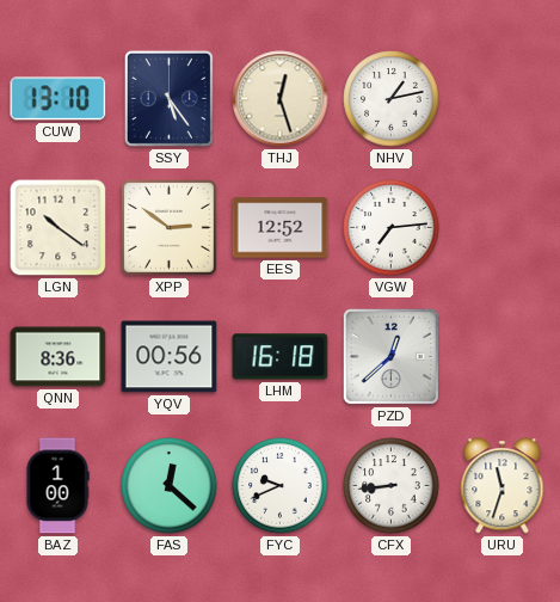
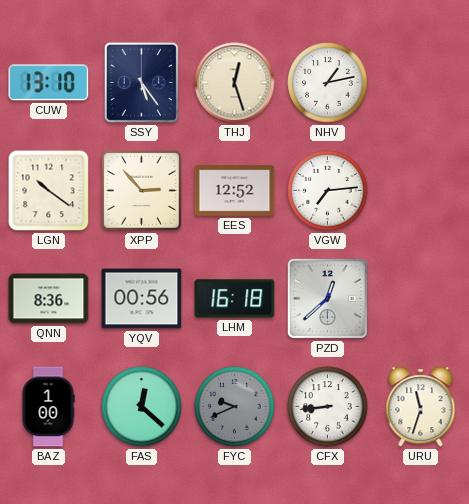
XPP: 2:51 -> 2:53 (141, 190)
FYC dial: white -> grey (235, 407)
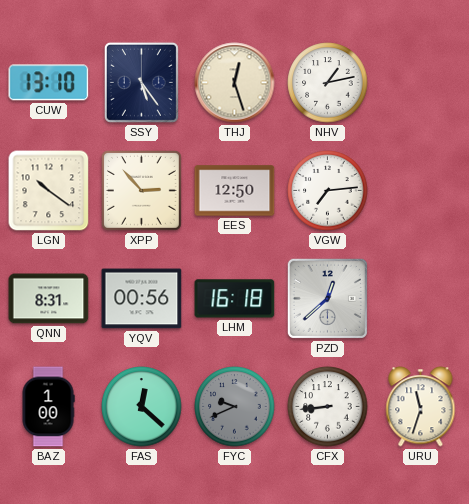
EES: 12:52 -> 12:50 (235, 191)
QNN: 8:36 -> 8:31 (49, 299)
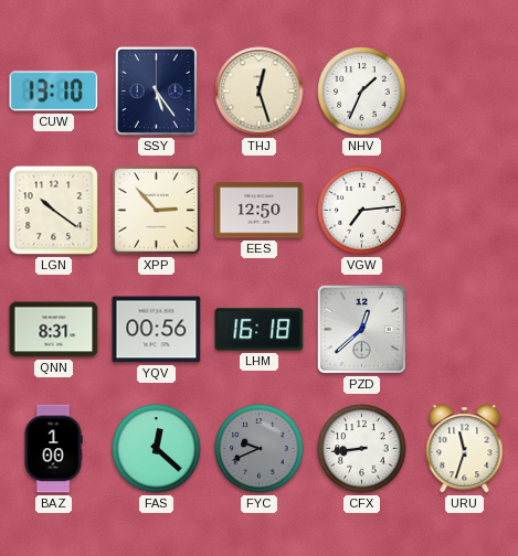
NHV: 1:13 -> 1:34 (362, 92)
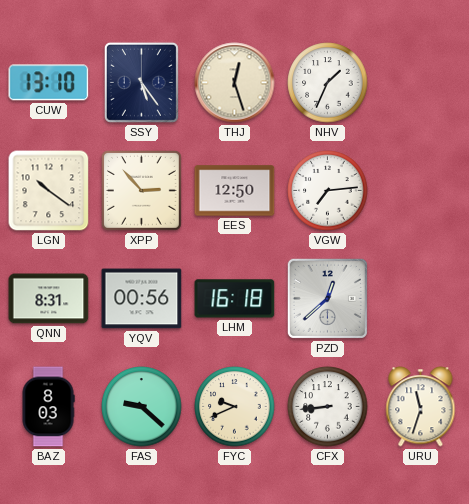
BAZ: 1:00 -> 8:03 (48, 407)
FAS: 12:22 -> 9:22 (142, 407)
FYC dial: grey -> cream (235, 407)
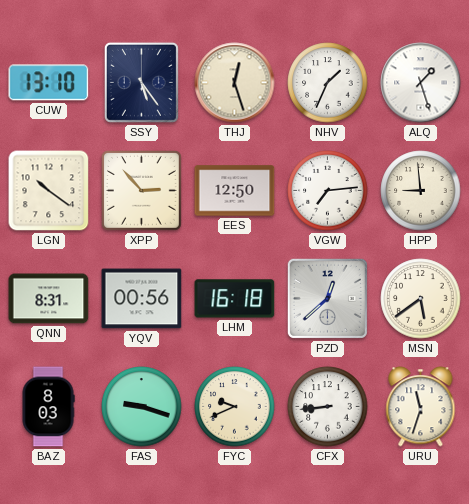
ALQ: none -> 1:27 (421, 83)
HPP: none -> 8:59 (421, 191)
MSN: none -> 5:39 (421, 299)
FAS: 9:22 -> 9:18 (142, 407)
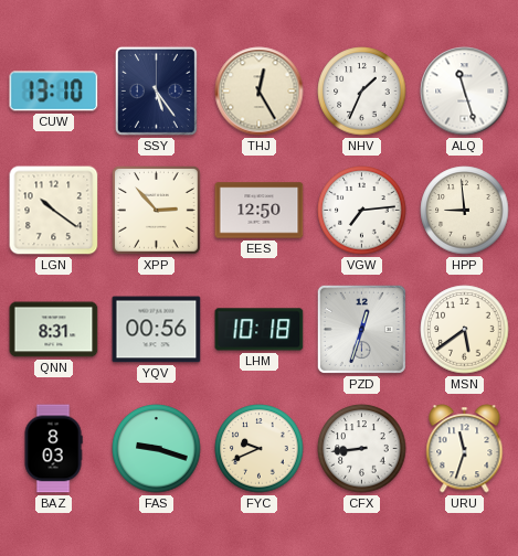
THJ: 12:27 -> 12:25 (260, 92)
ALQ: 1:27 -> 11:27 (465, 92)
LHM: 16:18 -> 10:18 (260, 330)
PZD: 12:38 -> 12:33 (361, 329)
